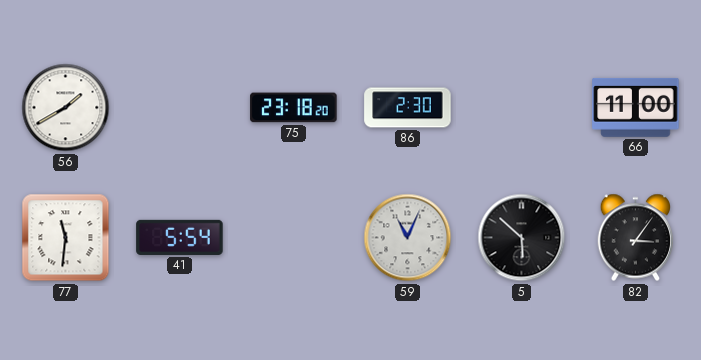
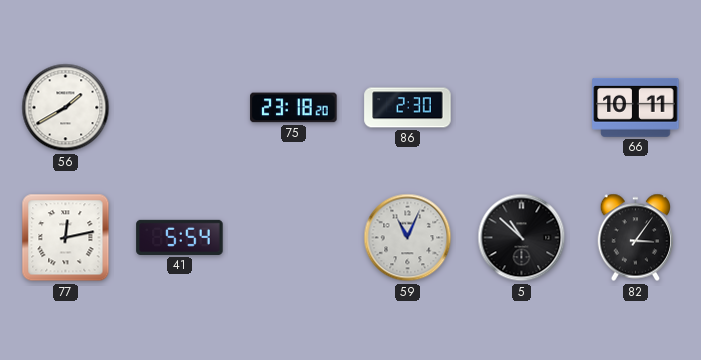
66: 11:00 -> 10:11 (636, 107)
77: 11:31 -> 12:13 (66, 238)
5: 5:52 -> 10:52 (522, 238)
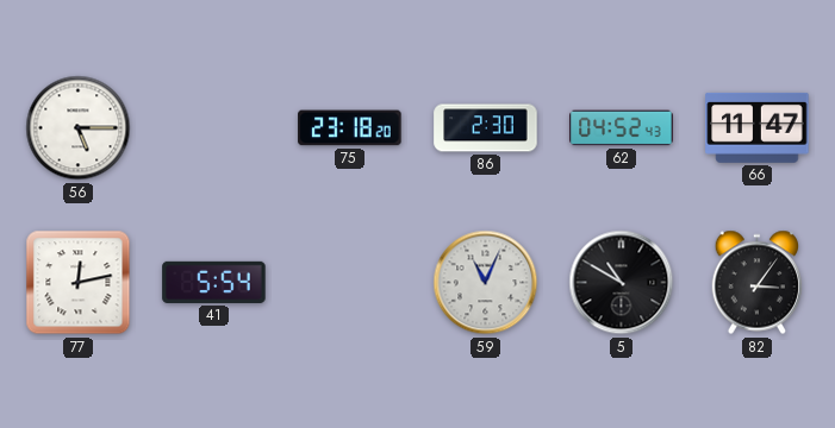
56: 1:40 -> 5:15 (79, 128)
62: none -> 04:52 (622, 128)
66: 10:11 -> 11:47 (758, 127)
5: 10:52 -> 10:50 (622, 283)
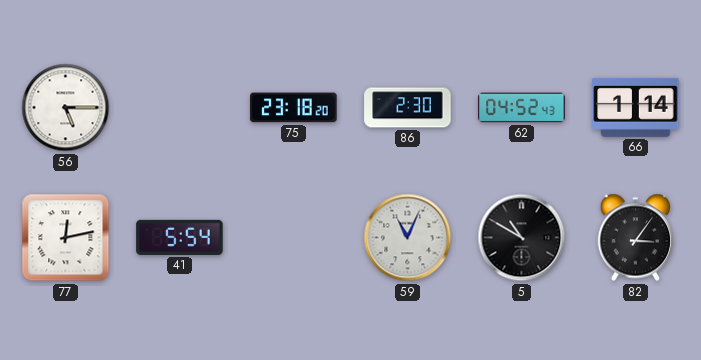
66: 11:47 -> 1:14 (636, 107)
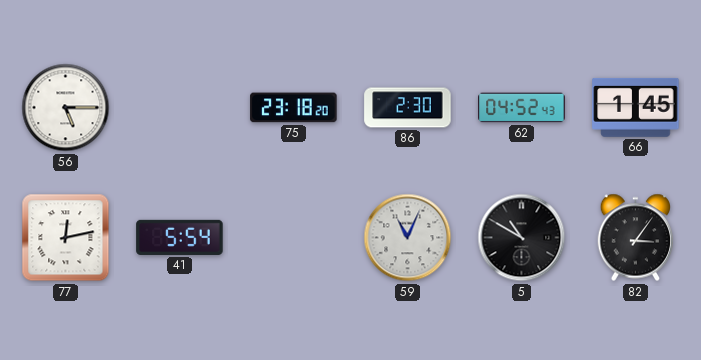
66: 1:14 -> 1:45 (636, 107)
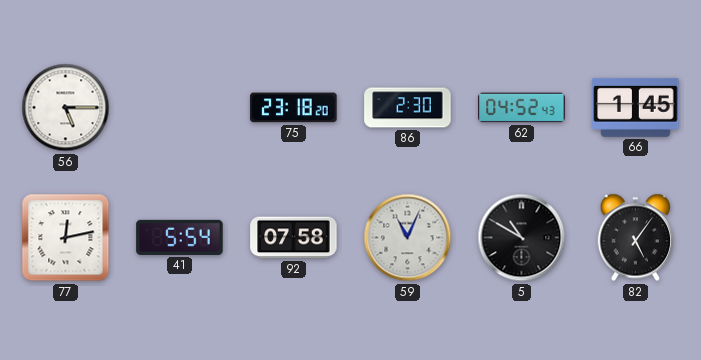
92: none -> 07:58 (294, 238)
82: 3:06 -> 5:06 (636, 238)
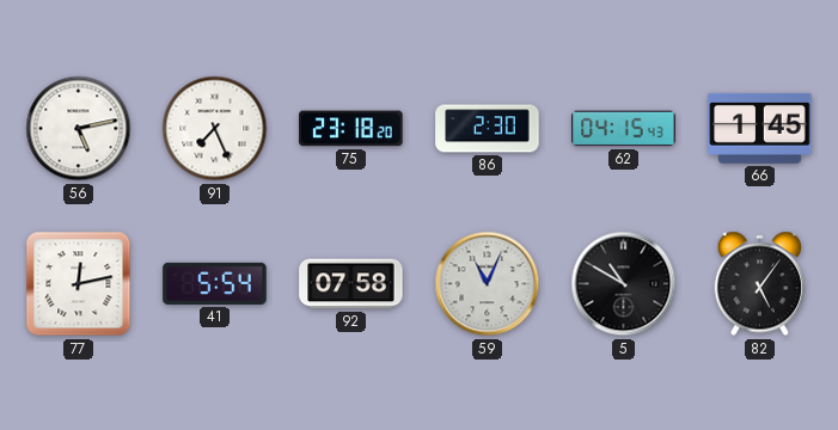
56: 5:15 -> 5:13 (79, 129)
91: none -> 7:26 (215, 129)
62: 04:52 -> 04:15 (624, 129)
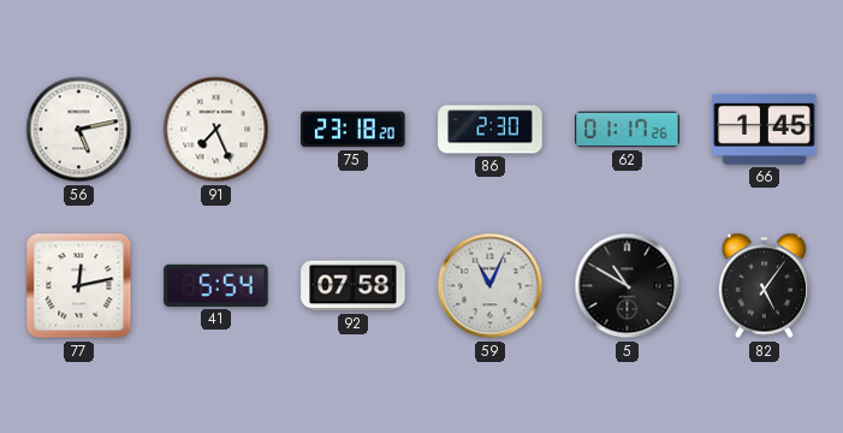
62: 04:15 -> 01:17 (628, 130)
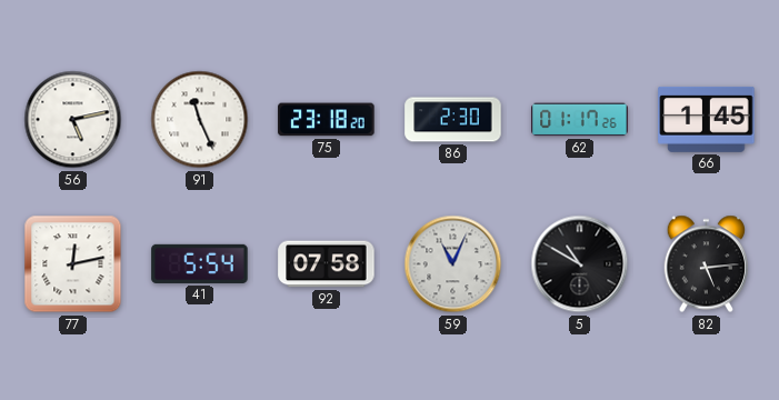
91: 7:26 -> 11:26 (200, 120)
82: 5:06 -> 5:14 (707, 264)
